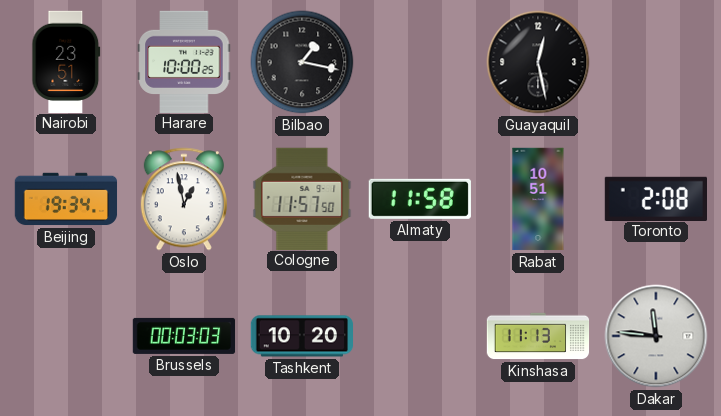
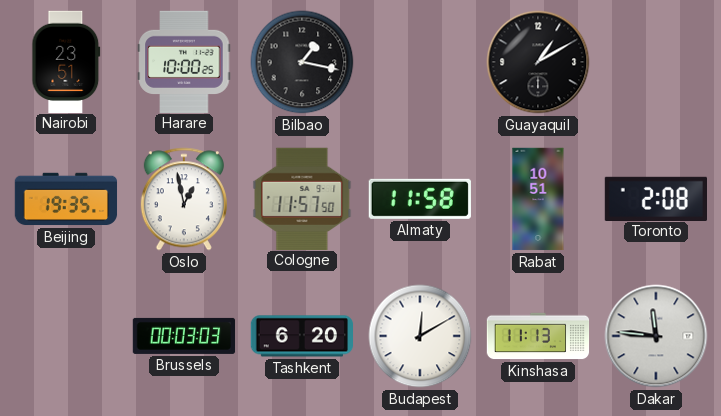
Guayaquil: 12:28 -> 1:10 (538, 62)
Beijing: 19:34 -> 19:35 (66, 199)
Tashkent: 10:20 -> 6:20 (302, 336)
Budapest: none -> 12:10 (420, 336)
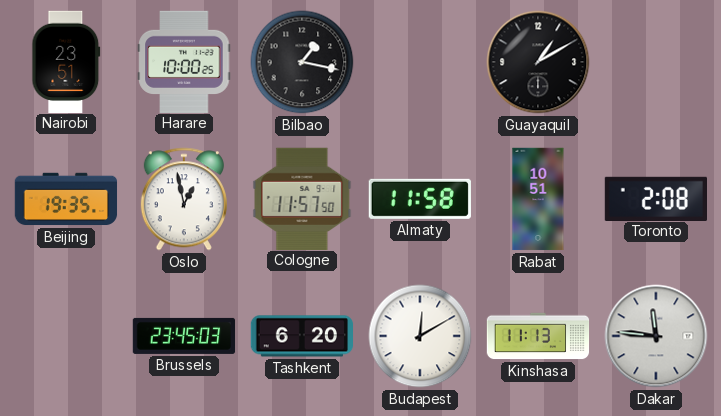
Brussels: 00:03 -> 23:45 (184, 336)
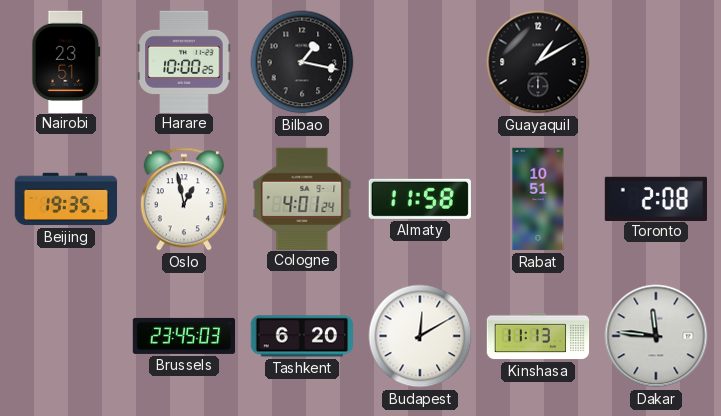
Cologne: 11:57 -> 4:01 (302, 198)
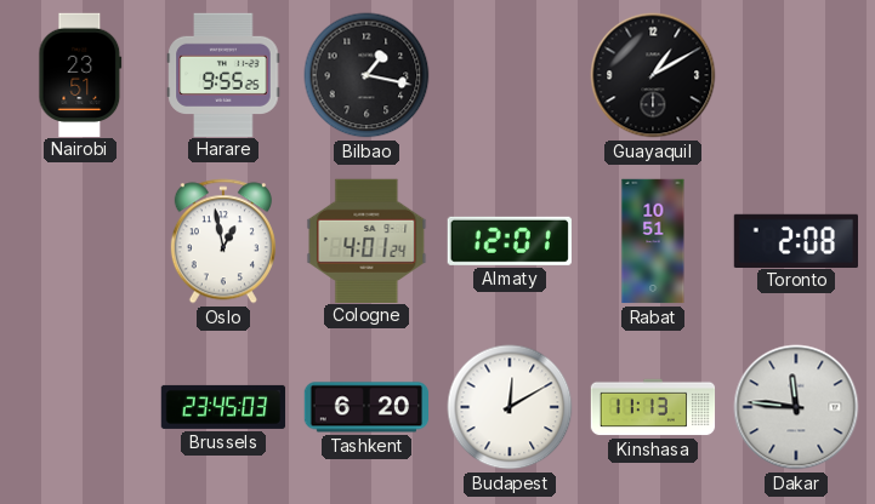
Harare: 10:00 -> 9:55 (223, 74)
Beijing: 19:35 -> none (66, 199)
Almaty: 11:58 -> 12:01 (510, 241)
